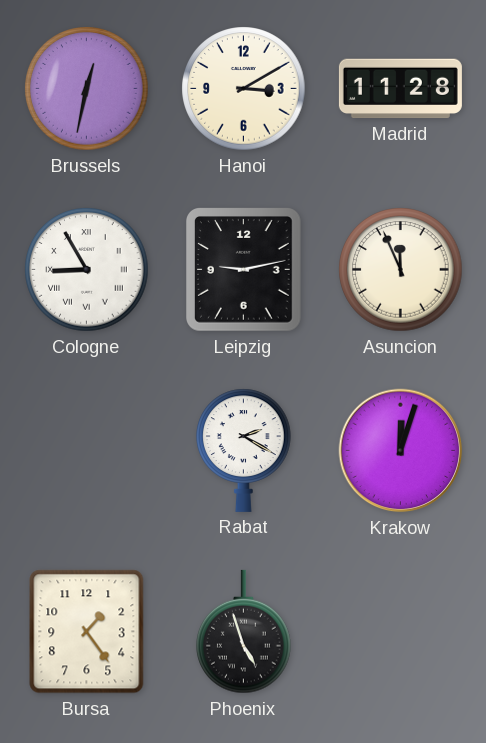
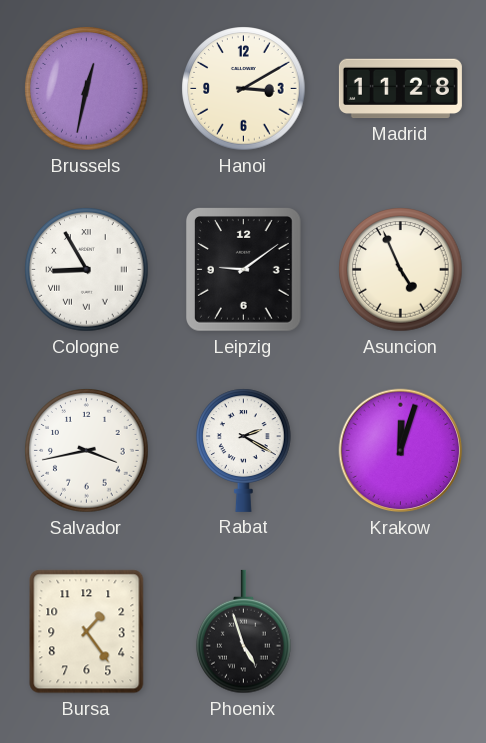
Leipzig: 9:13 -> 9:09 (244, 270)
Asuncion: 11:56 -> 4:56 (401, 270)
Salvador: none -> 3:43 (87, 451)
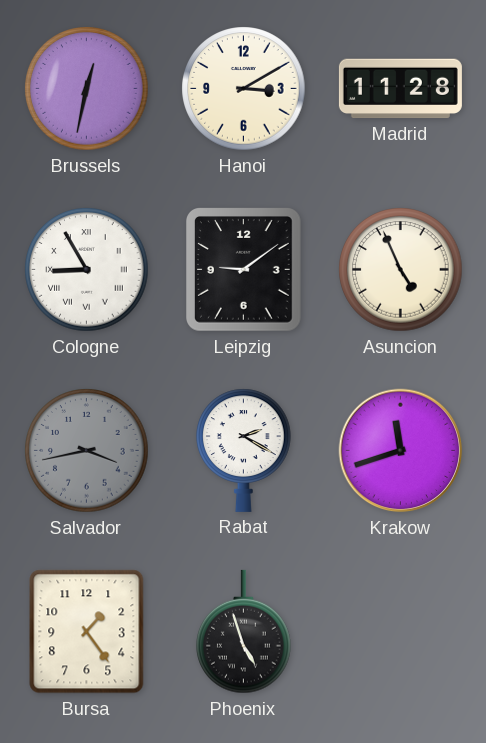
Salvador dial: white -> grey (87, 451)
Krakow: 12:03 -> 11:42 (401, 451)
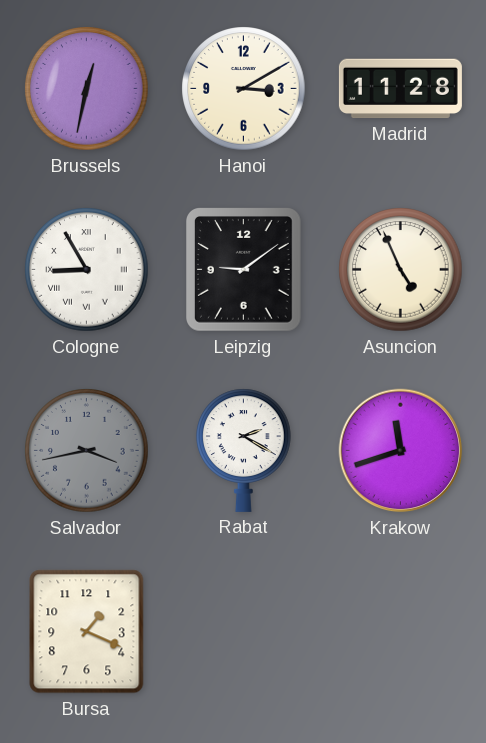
Bursa: 1:24 -> 1:19 (87, 632)
Phoenix: 4:57 -> none (244, 632)
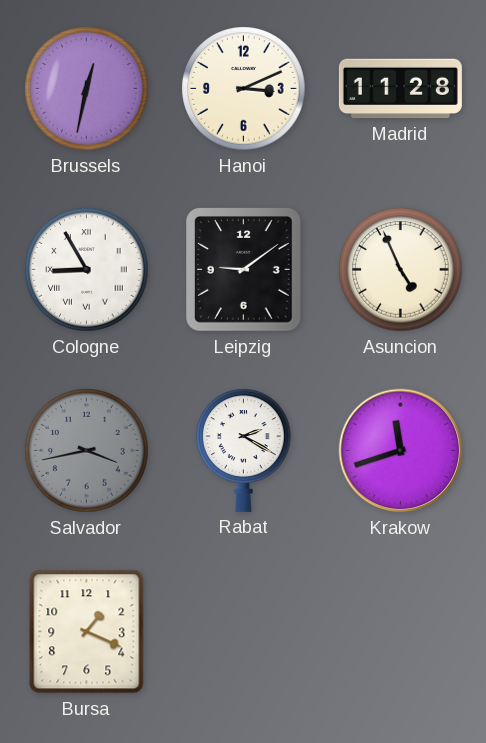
Hanoi: 3:10 -> 3:11 (244, 89)
